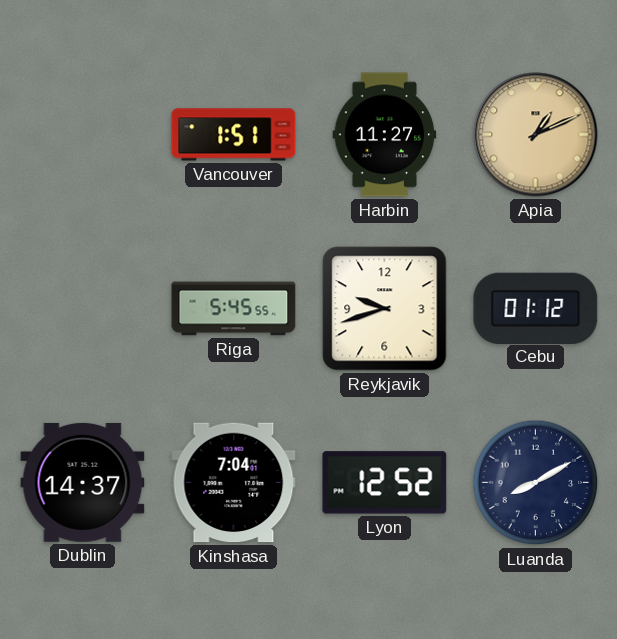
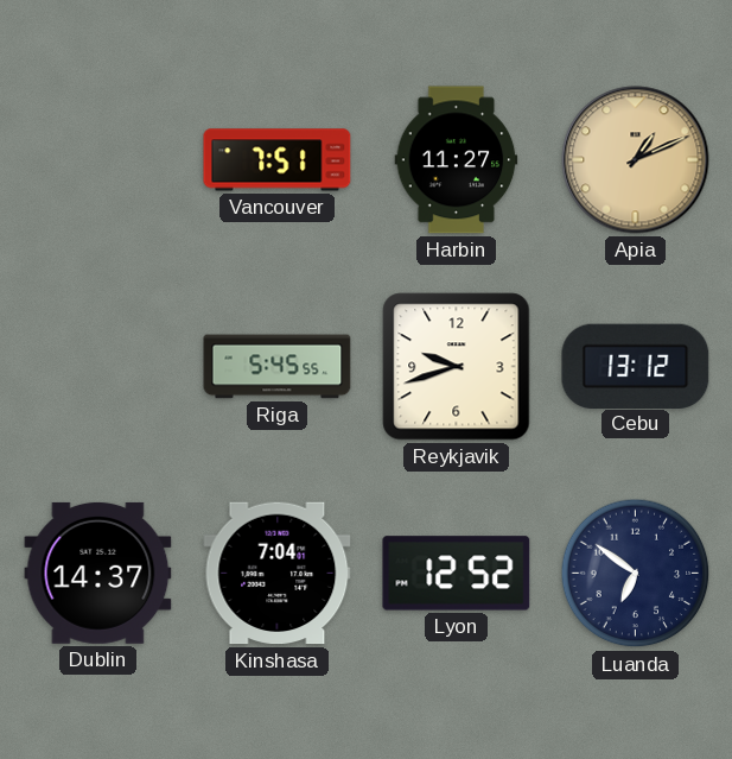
Vancouver: 1:51 -> 7:51 (278, 160)
Cebu: 01:12 -> 13:12 (636, 366)
Luanda: 8:10 -> 6:51 (636, 574)
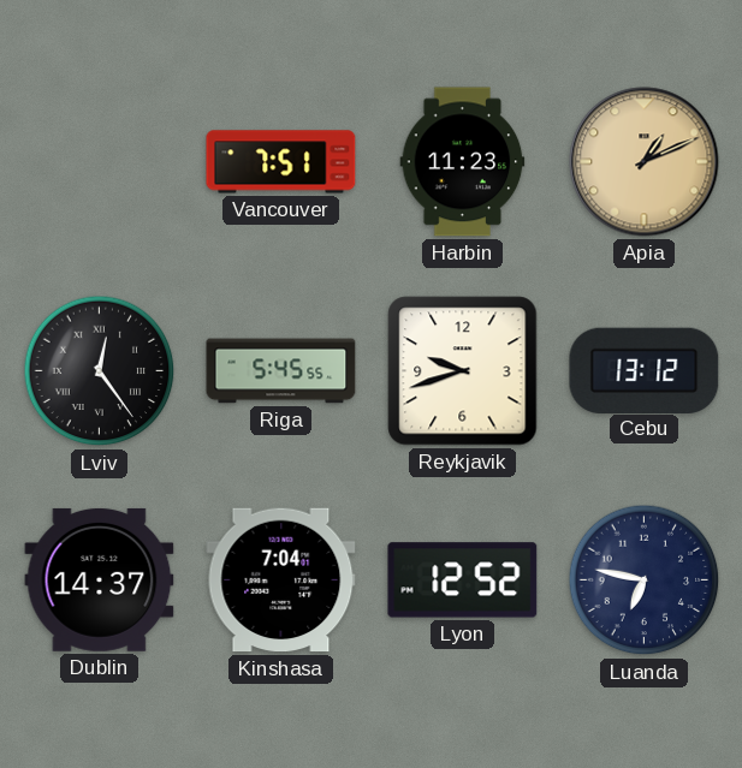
Harbin: 11:27 -> 11:23 (463, 162)
Lviv: none -> 12:24 (100, 371)
Luanda: 6:51 -> 6:47 (645, 581)
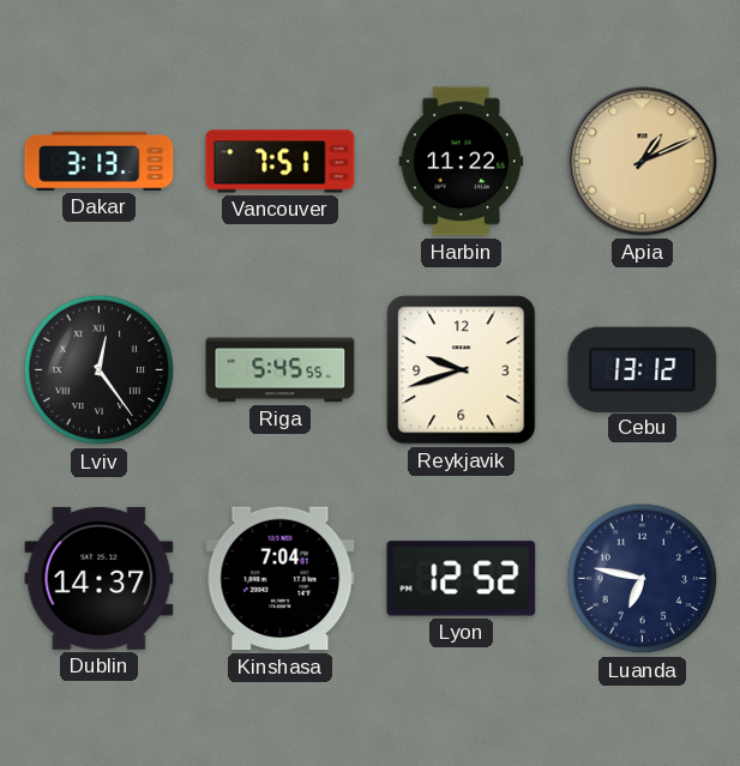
Dakar: none -> 3:13 (100, 161)
Harbin: 11:23 -> 11:22 (462, 162)
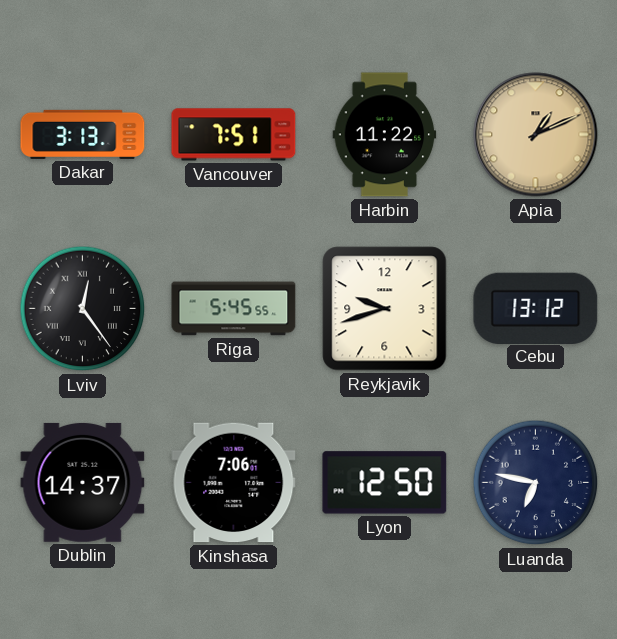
Kinshasa: 7:04 -> 7:06 (234, 483)
Lyon: 12:52 -> 12:50 (385, 483)
